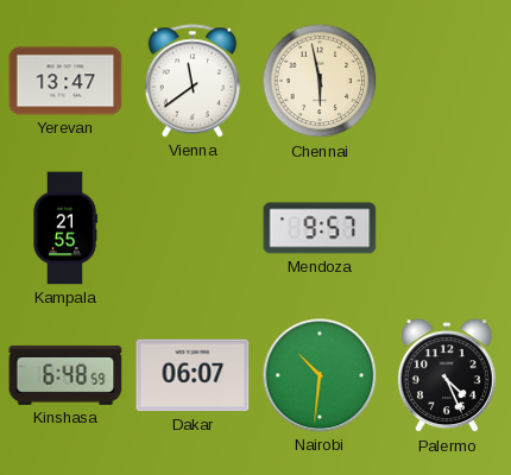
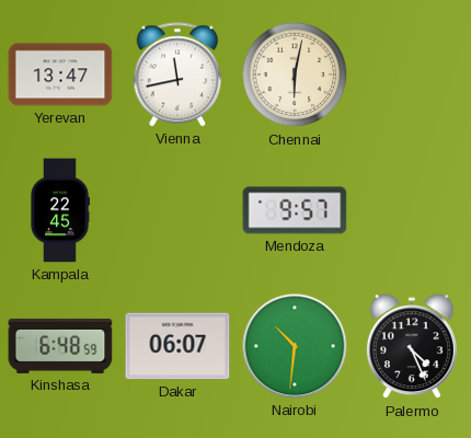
Vienna: 11:39 -> 11:43 (177, 74)
Chennai: 5:58 -> 6:02 (295, 74)
Kampala: 21:55 -> 22:45 (60, 210)
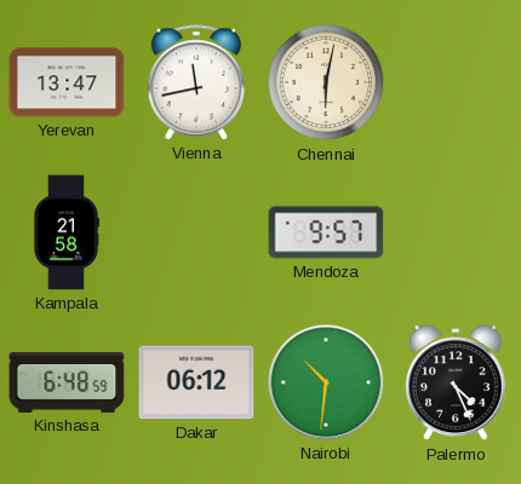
Kampala: 22:45 -> 21:58 (67, 232)
Dakar: 06:07 -> 06:12 (196, 382)
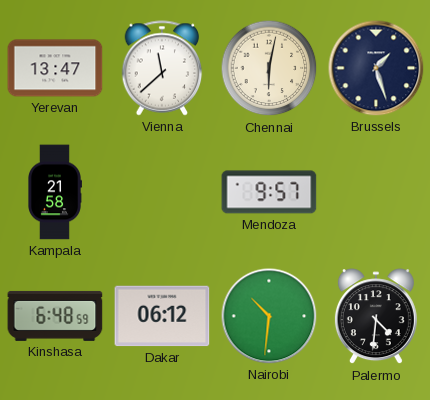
Vienna: 11:43 -> 11:38 (162, 68)
Brussels: none -> 1:27 (376, 68)
Palermo: 4:26 -> 4:31 (376, 317)
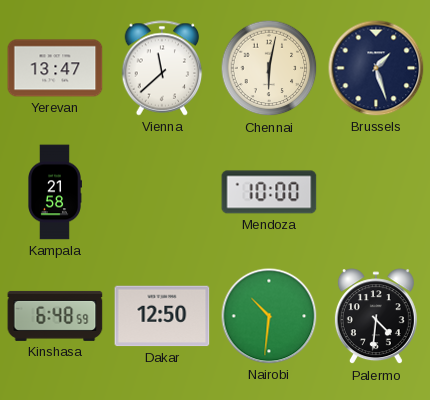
Mendoza: 9:57 -> 10:00 (269, 192)
Dakar: 06:12 -> 12:50 (162, 316)
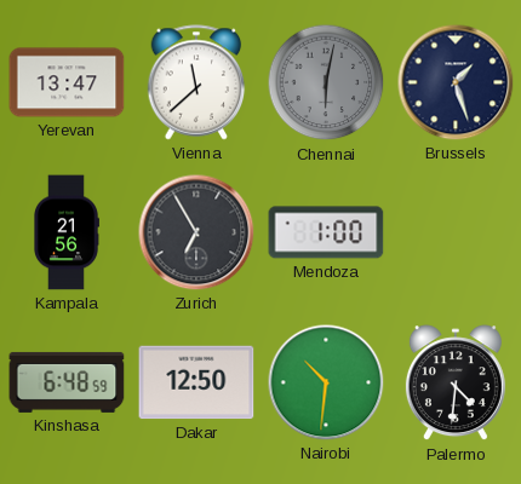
Chennai dial: cream -> grey (326, 82)
Kampala: 21:58 -> 21:56 (67, 232)
Zurich: none -> 6:55 (196, 232)
Mendoza: 10:00 -> 1:00 (326, 232)
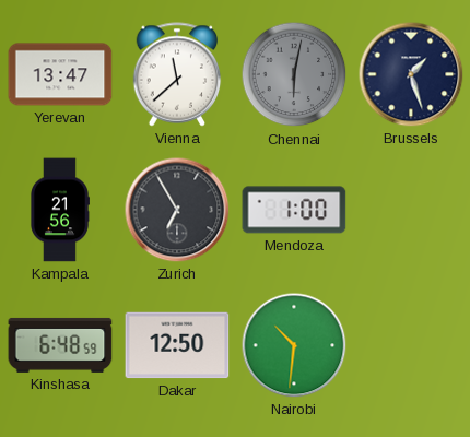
Palermo: 4:31 -> none (456, 384)
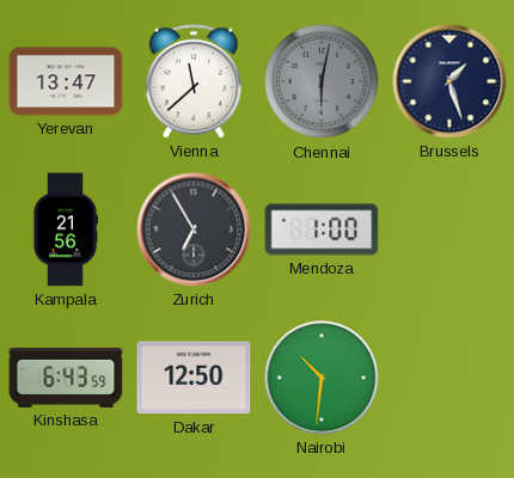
Kinshasa: 6:48 -> 6:43 (66, 378)
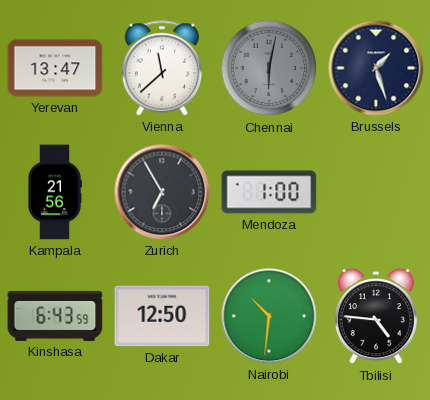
Tbilisi: none -> 4:46 (376, 317)
